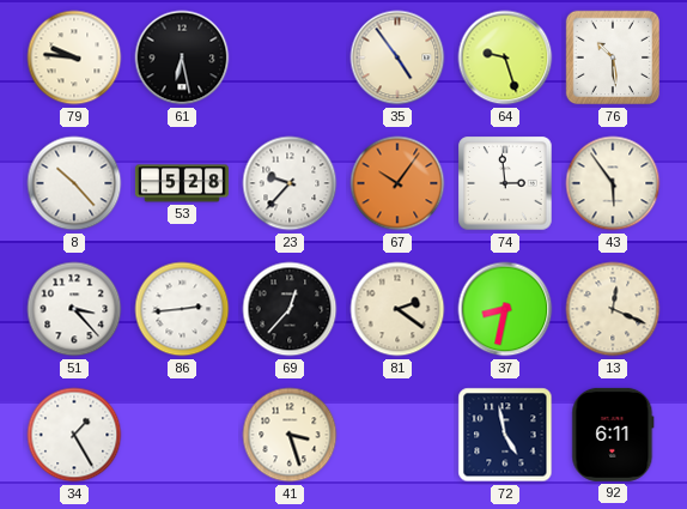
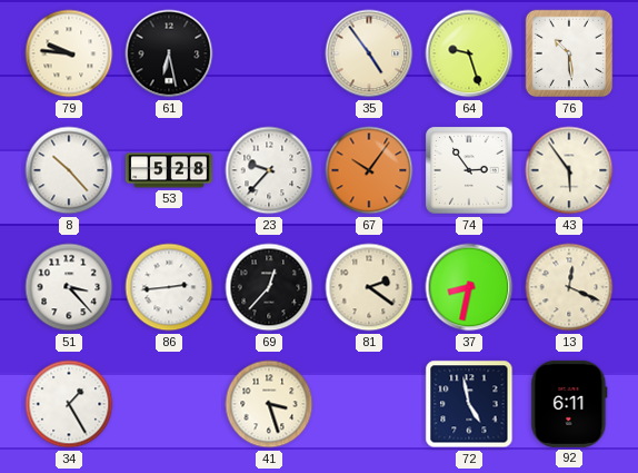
74: 2:59 -> 2:54 (469, 170)
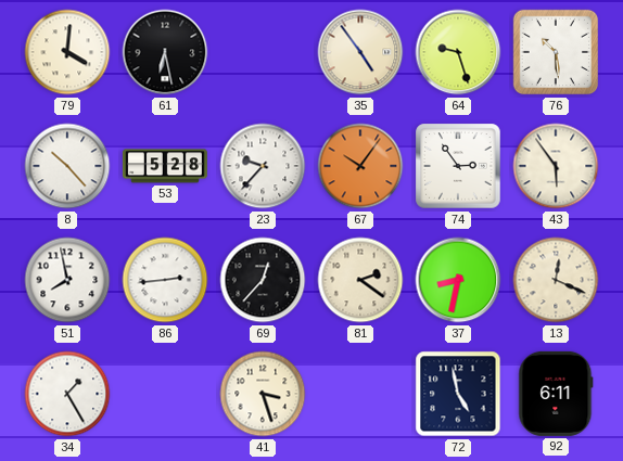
79: 9:46 -> 4:01 (67, 52)
51: 3:23 -> 7:58 (67, 280)
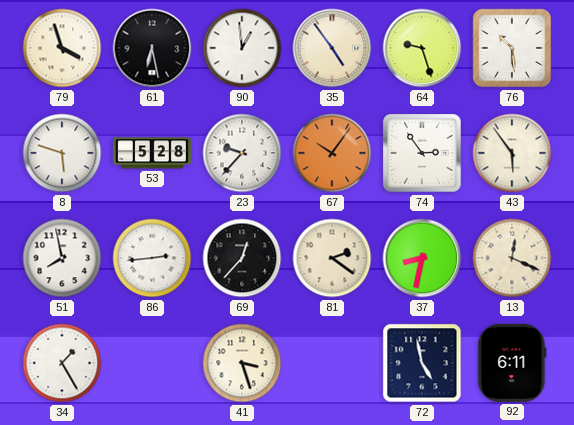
79: 4:01 -> 3:57 (62, 48)
90: none -> 12:59 (242, 48)
8: 10:23 -> 5:48 (62, 153)
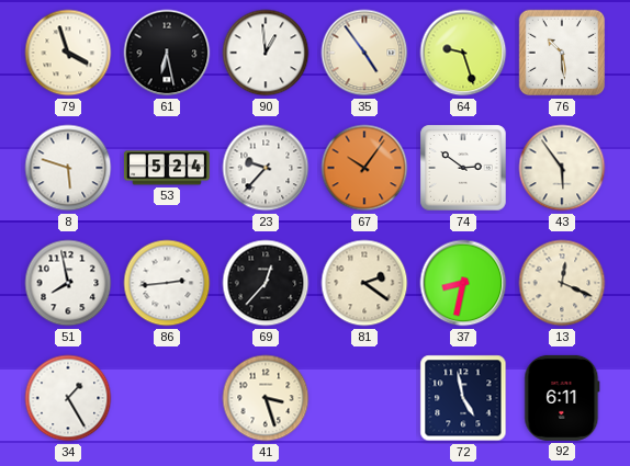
53: 5:28 -> 5:24 (167, 168)
74: 2:54 -> 2:51 (463, 168)
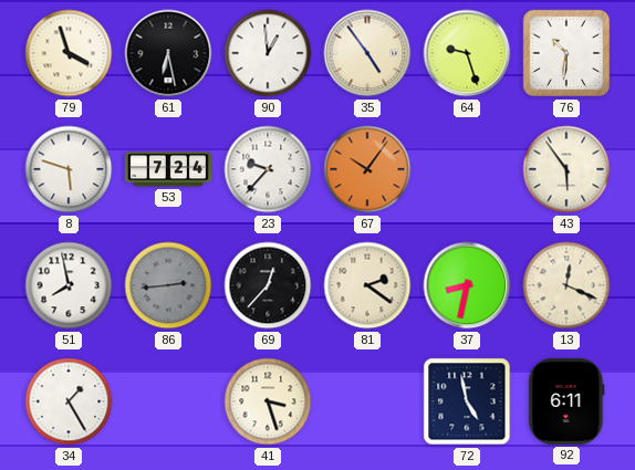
76: 10:29 -> 10:31 (566, 53)
53: 5:24 -> 7:24 (168, 169)
74: 2:51 -> none (463, 168)
86 dial: white -> grey (168, 285)
